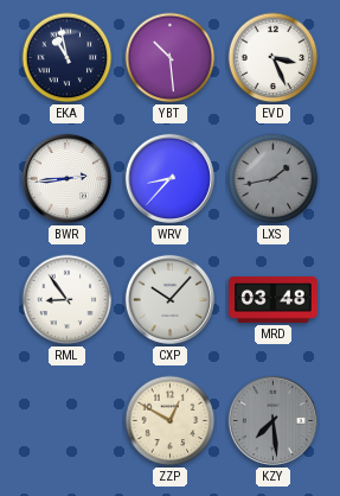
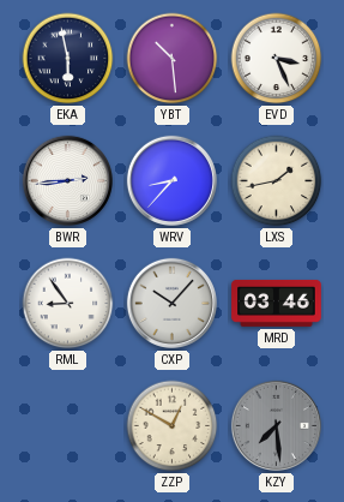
EKA: 10:58 -> 5:58 (68, 59)
LXS dial: grey -> cream (277, 181)
MRD: 03:48 -> 03:46 (277, 304)
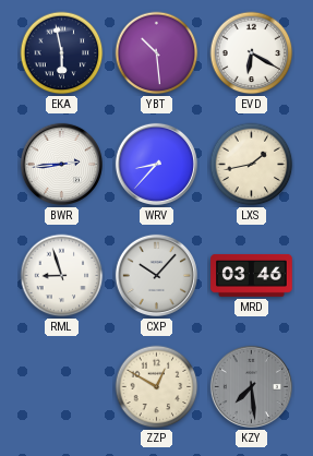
EVD: 3:26 -> 6:20 (252, 53)
RML: 8:54 -> 8:57 (62, 276)
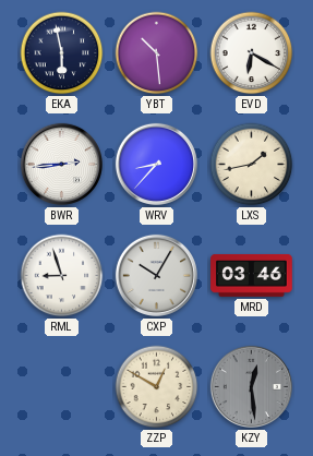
CXP: 10:07 -> 10:05 (156, 275)
KZY: 7:29 -> 12:29 (251, 386)
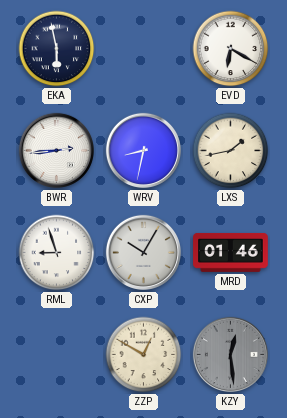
YBT: 10:29 -> none (157, 53)
WRV: 8:37 -> 8:32 (143, 150)
MRD: 03:46 -> 01:46 (231, 253)
